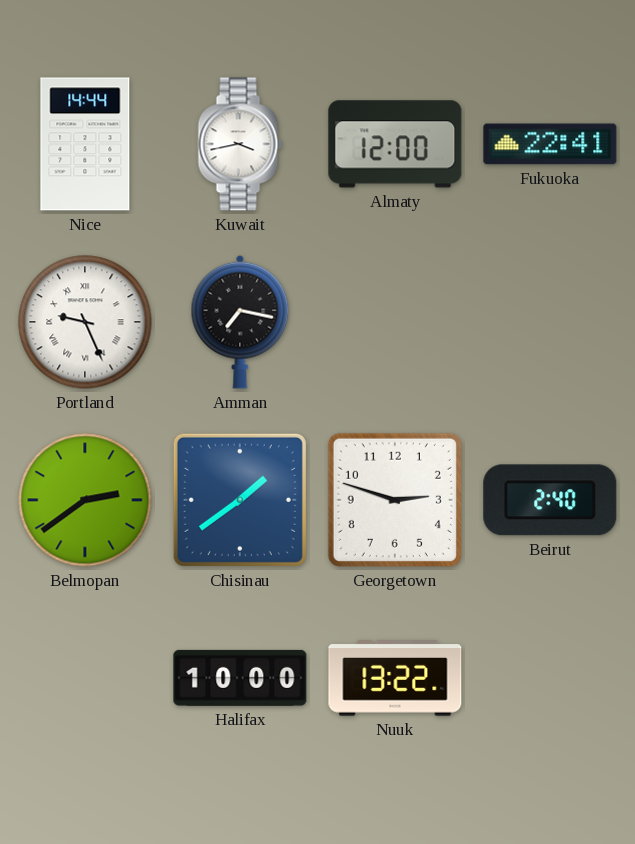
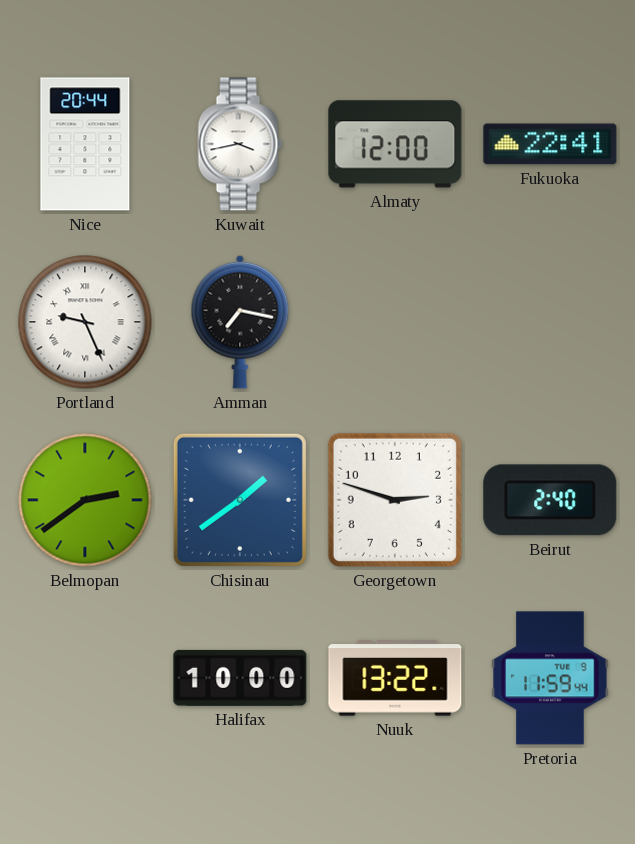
Nice: 14:44 -> 20:44 (85, 144)
Pretoria: none -> 11:59 (550, 678)
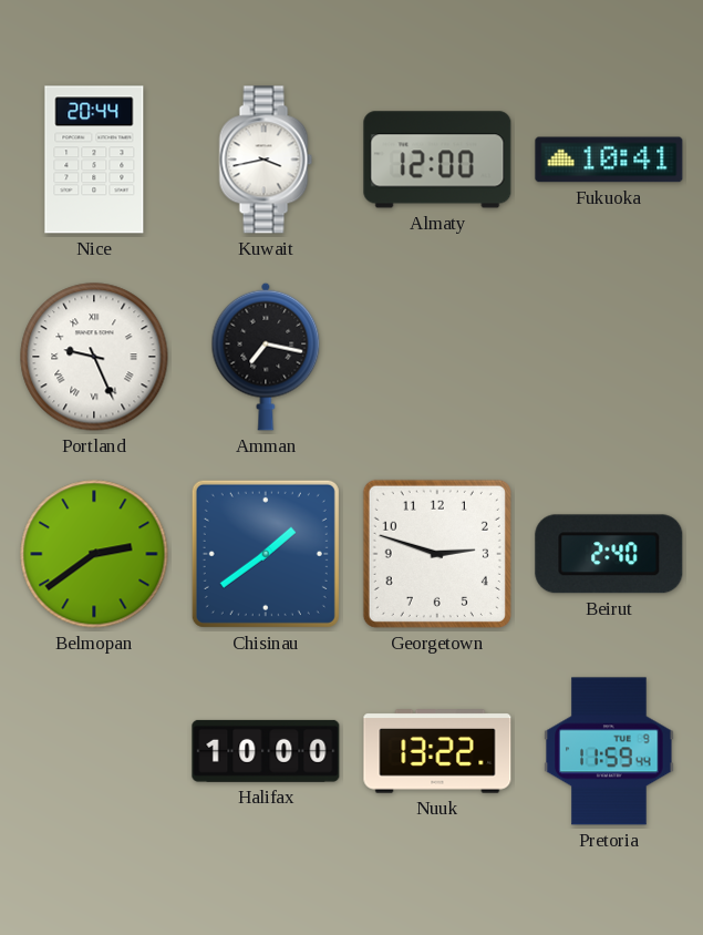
Fukuoka: 22:41 -> 10:41 (609, 160)
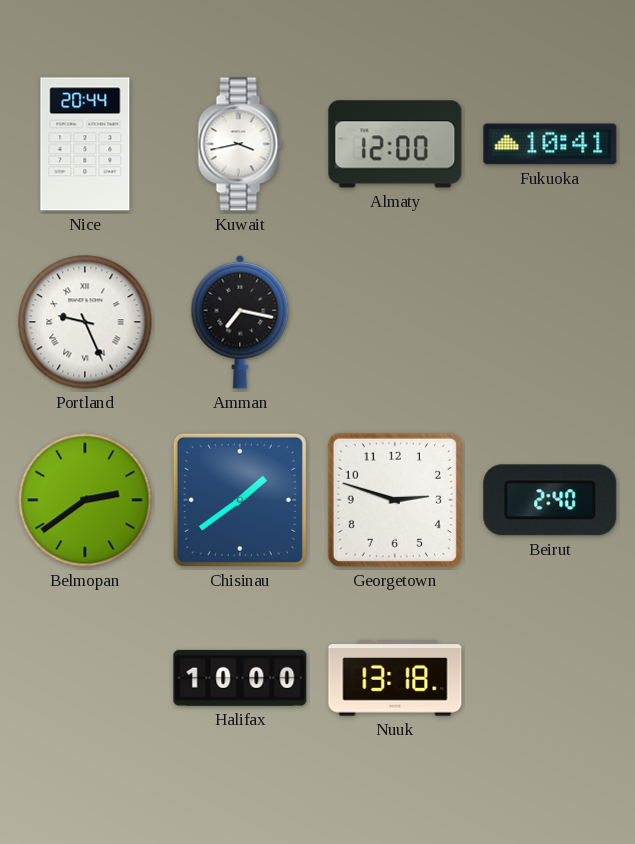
Nuuk: 13:22 -> 13:18 (395, 678)
Pretoria: 11:59 -> none (609, 751)
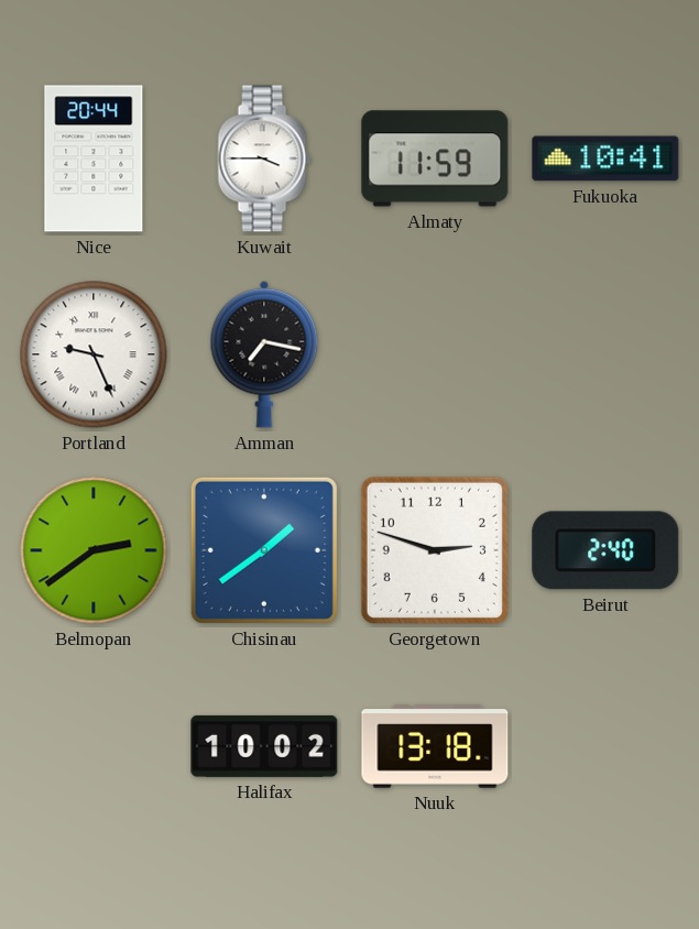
Kuwait: 3:43 -> 3:45 (264, 159)
Almaty: 12:00 -> 11:59 (435, 159)
Halifax: 10:00 -> 10:02 (264, 746)
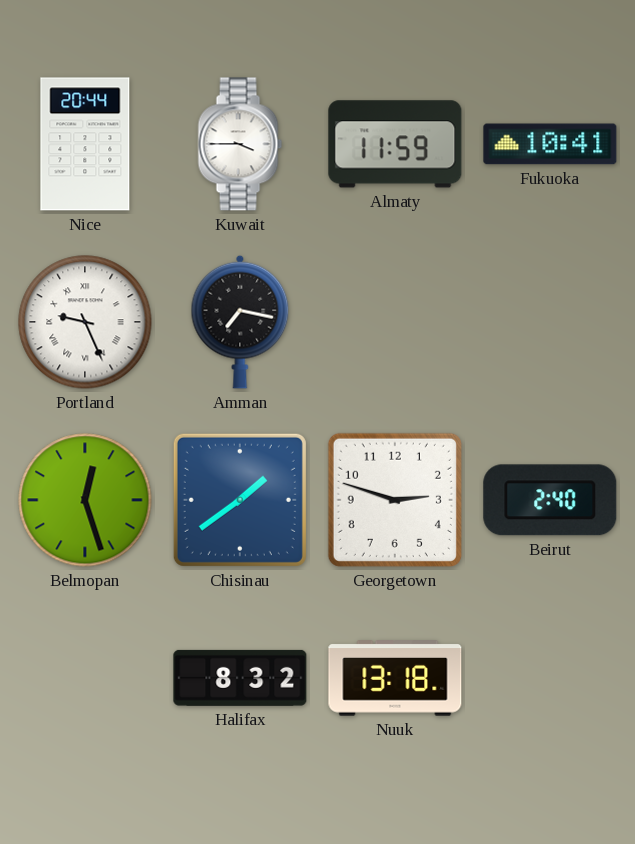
Belmopan: 2:39 -> 12:27 (85, 500)
Halifax: 10:02 -> 8:32 (240, 678)
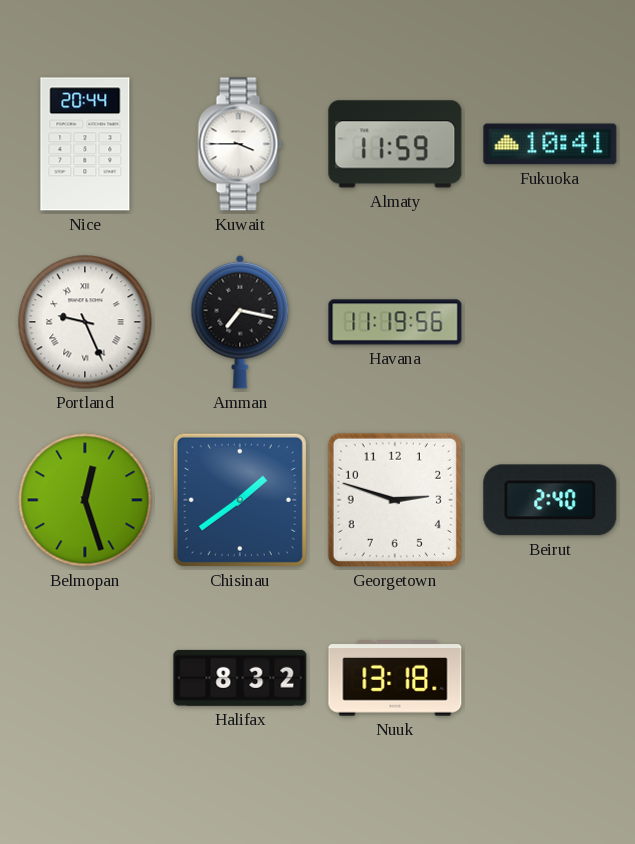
Havana: none -> 11:19 (395, 322)
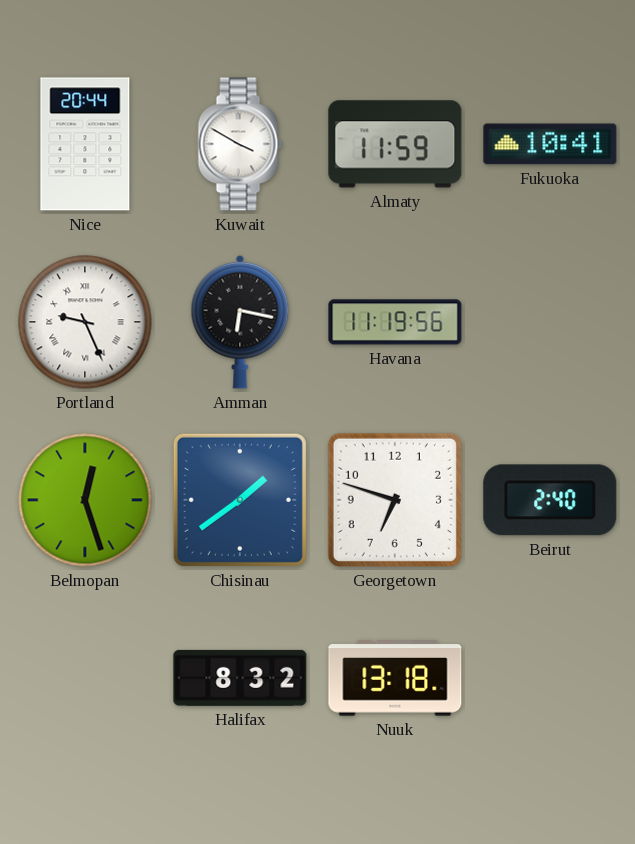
Kuwait: 3:45 -> 3:50 (240, 144)
Amman: 7:17 -> 6:17 (240, 322)
Georgetown: 2:48 -> 6:48 (395, 500)
